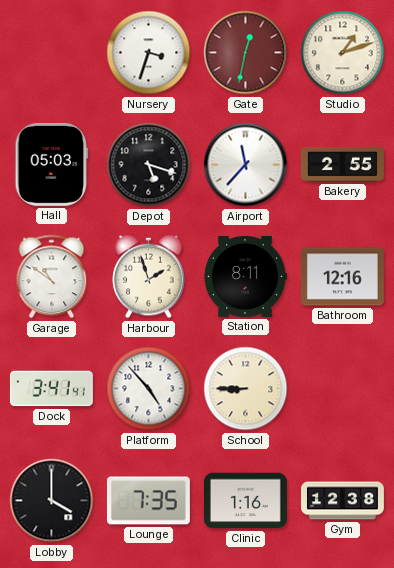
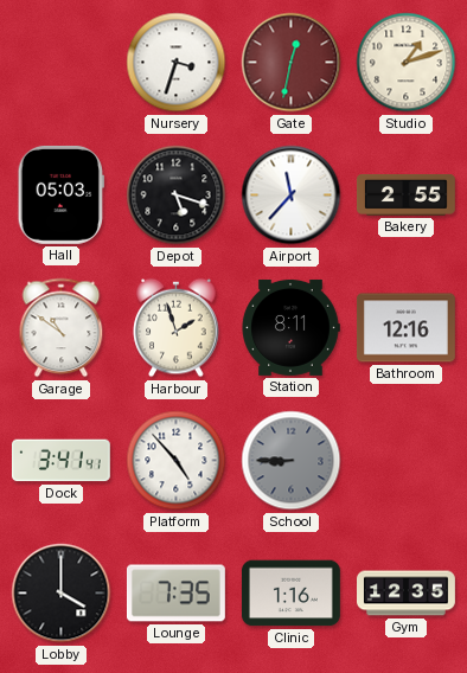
School dial: cream -> grey (292, 461)
Gym: 12:38 -> 12:35 (407, 594)
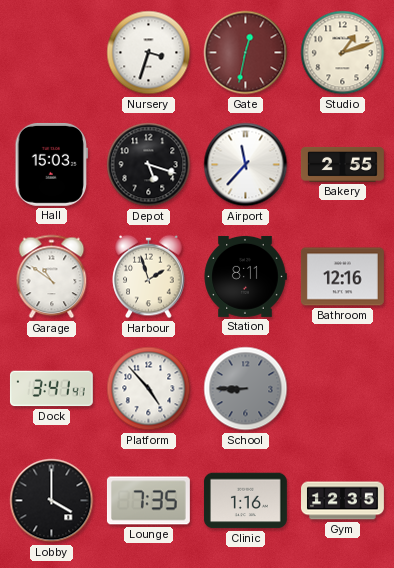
Hall: 05:03 -> 15:03 (51, 164)
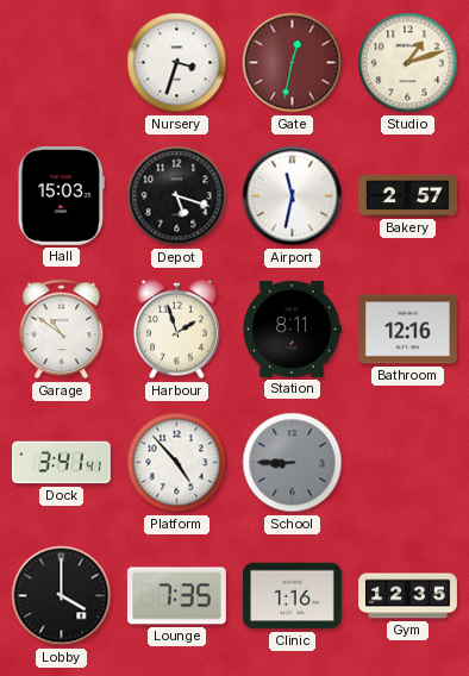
Airport: 11:37 -> 11:32 (293, 196)
Bakery: 2:55 -> 2:57 (407, 196)
